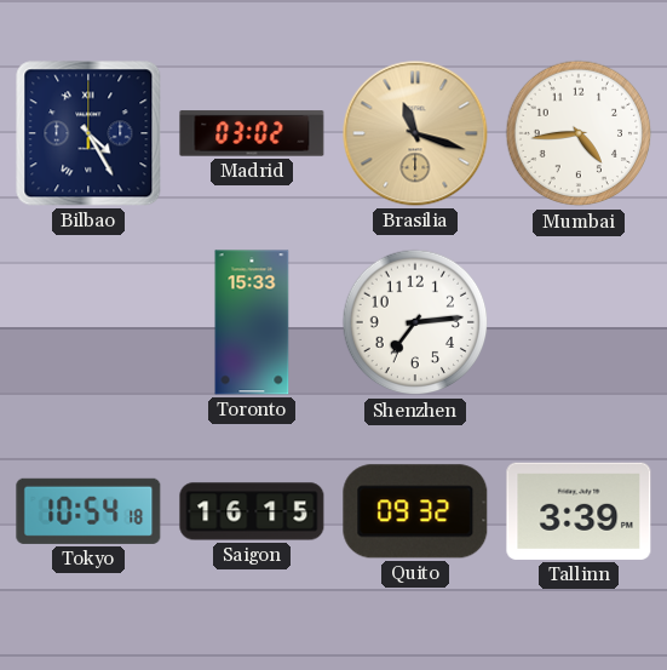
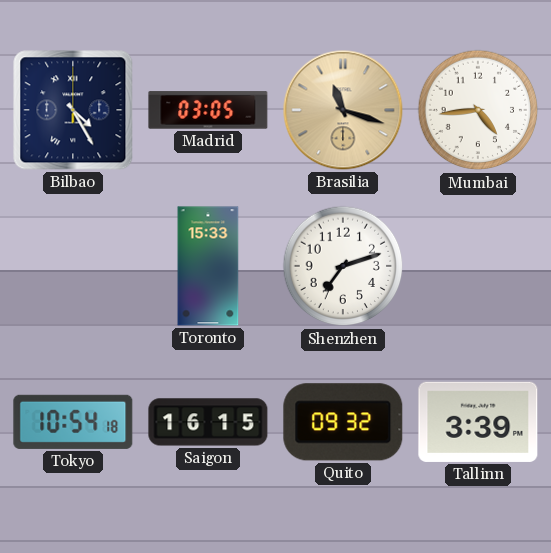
Madrid: 03:02 -> 03:05 (208, 110)
Shenzhen: 7:14 -> 7:12 (343, 266)
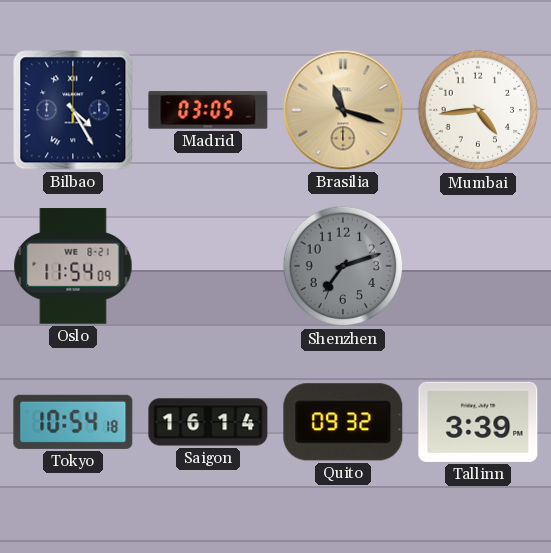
Oslo: none -> 11:54 (73, 266)
Toronto: 15:33 -> none (208, 266)
Shenzhen dial: white -> grey (343, 266)
Saigon: 16:15 -> 16:14 (208, 422)
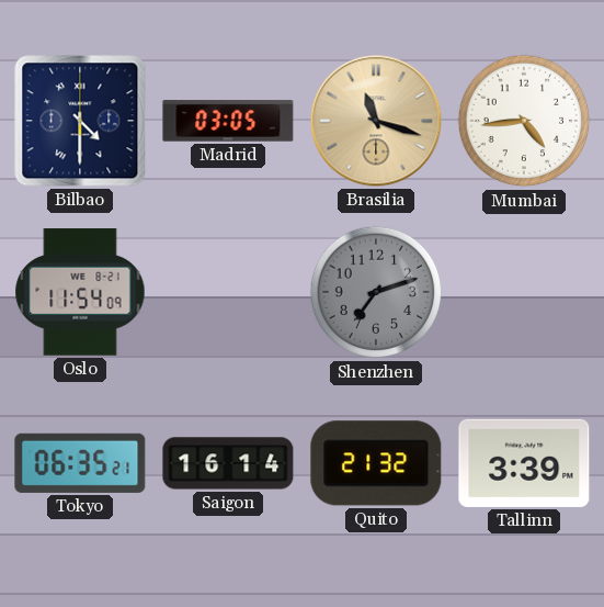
Bilbao: 4:25 -> 4:30 (80, 121)
Tokyo: 10:54 -> 06:35 (80, 463)
Quito: 09:32 -> 21:32 (376, 463)
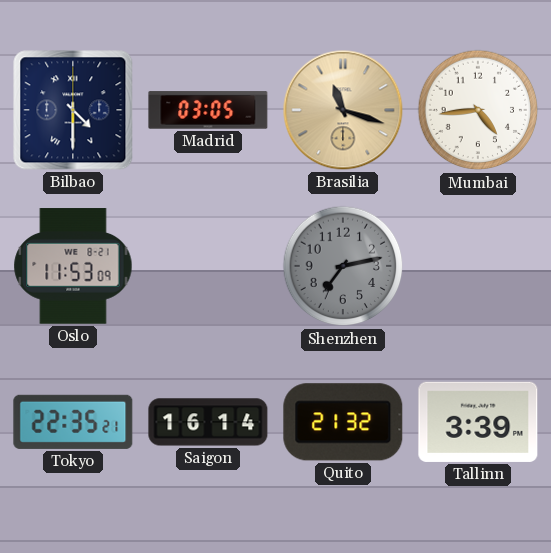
Oslo: 11:54 -> 11:53 (73, 266)
Shenzhen: 7:12 -> 7:13 (343, 266)
Tokyo: 06:35 -> 22:35 (73, 422)
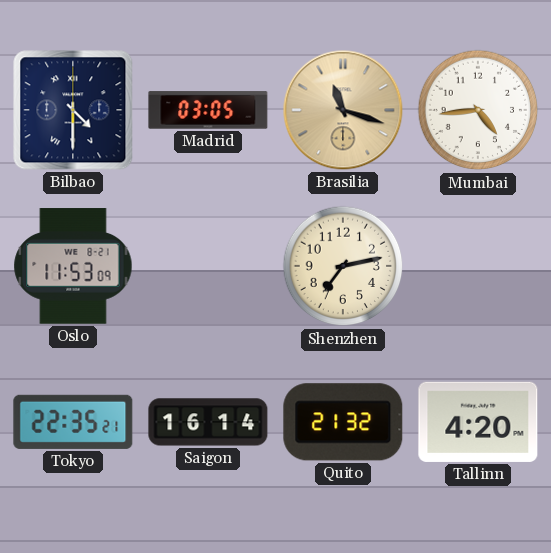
Shenzhen dial: grey -> cream (343, 266)
Tallinn: 3:39 -> 4:20 (478, 422)
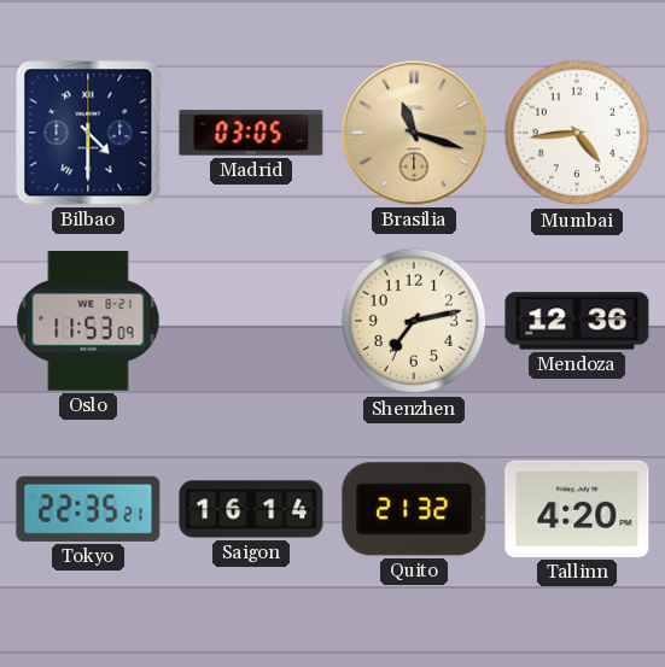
Mendoza: none -> 12:36 (577, 321)
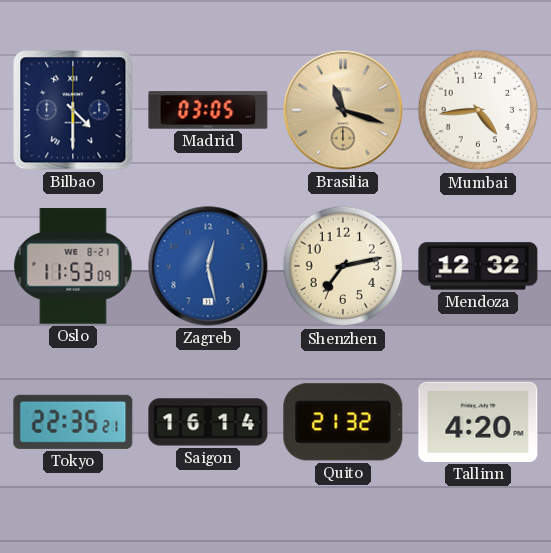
Zagreb: none -> 12:28 (208, 266)
Mendoza: 12:36 -> 12:32 (478, 266)
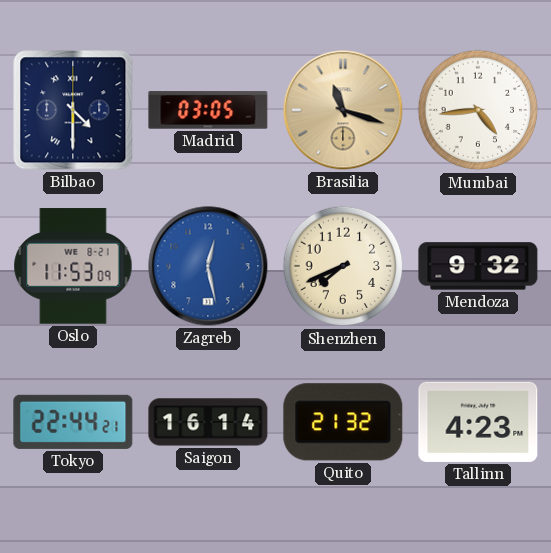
Shenzhen: 7:13 -> 7:41 (343, 266)
Mendoza: 12:32 -> 9:32 (478, 266)
Tokyo: 22:35 -> 22:44 (73, 422)
Tallinn: 4:20 -> 4:23 (478, 422)
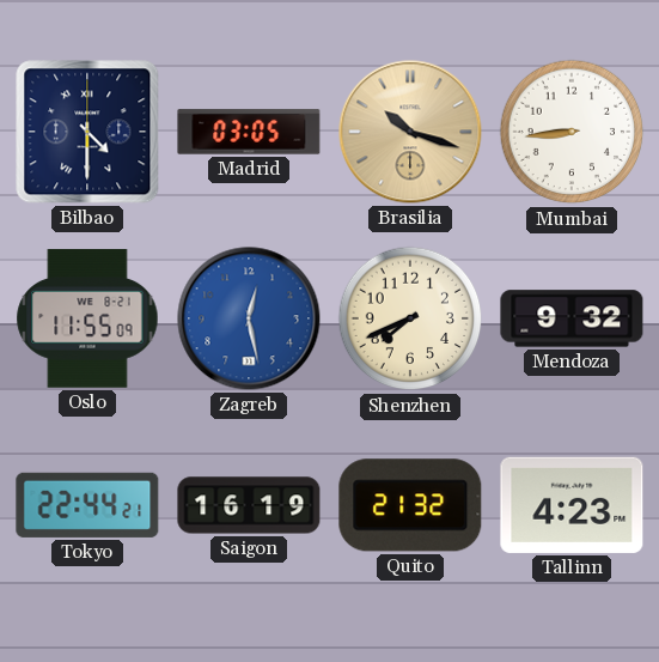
Brasilia: 11:18 -> 10:18 (410, 132)
Mumbai: 4:44 -> 8:44 (572, 132)
Oslo: 11:53 -> 11:55 (87, 318)
Saigon: 16:14 -> 16:19 (249, 505)
